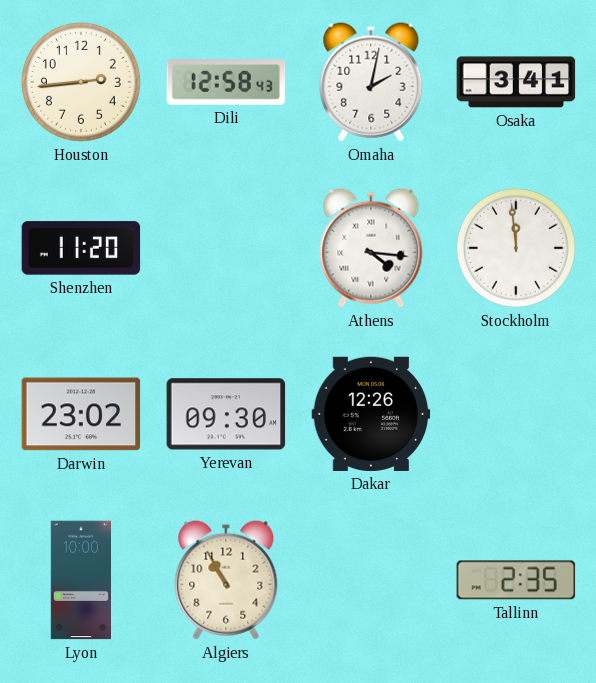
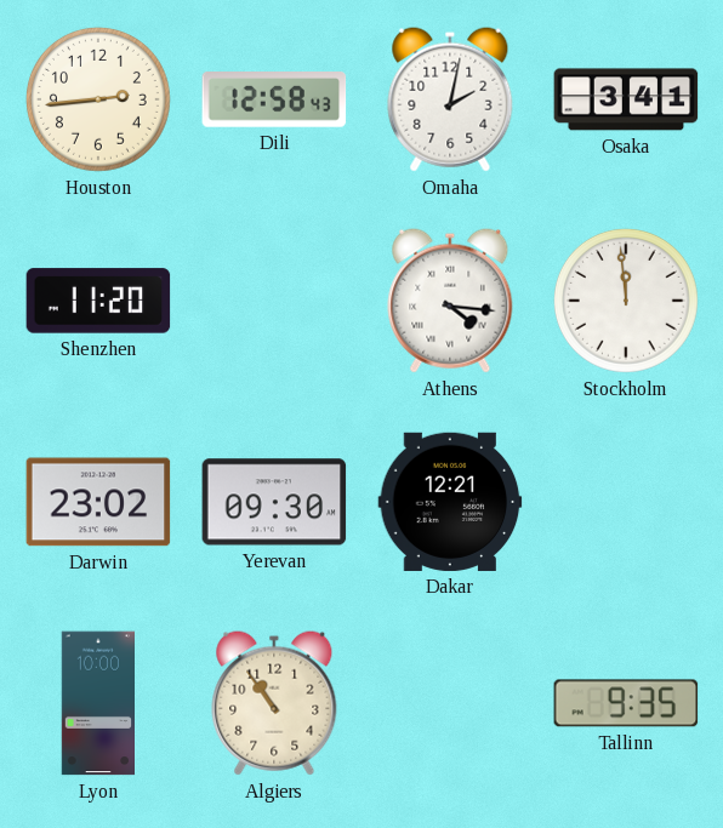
Dakar: 12:26 -> 12:21 (450, 502)
Algiers: 10:55 -> 10:54 (274, 703)
Tallinn: 2:35 -> 9:35 (626, 703)
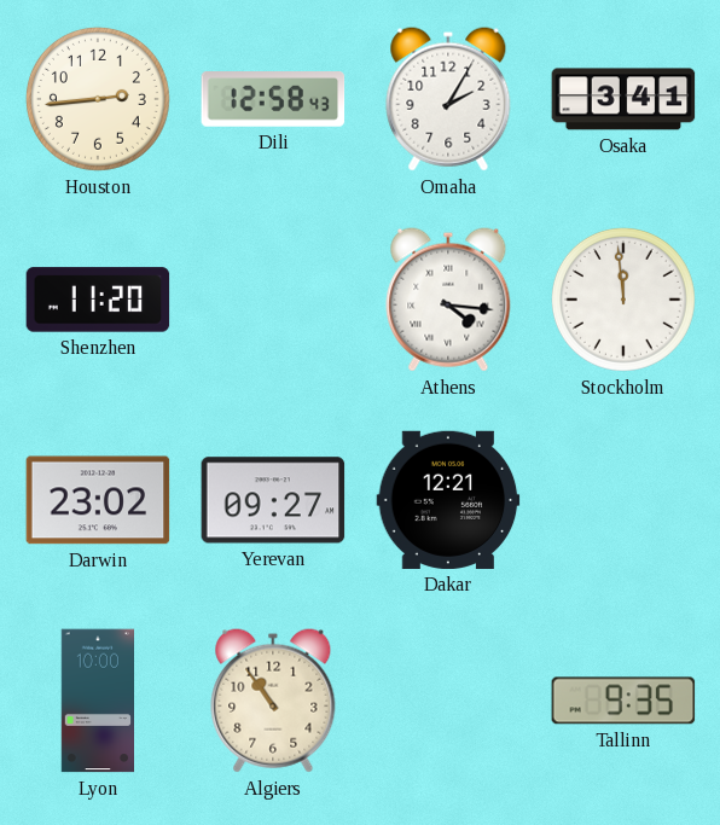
Omaha: 2:02 -> 2:05 (448, 99)
Yerevan: 09:30 -> 09:27 (273, 500)
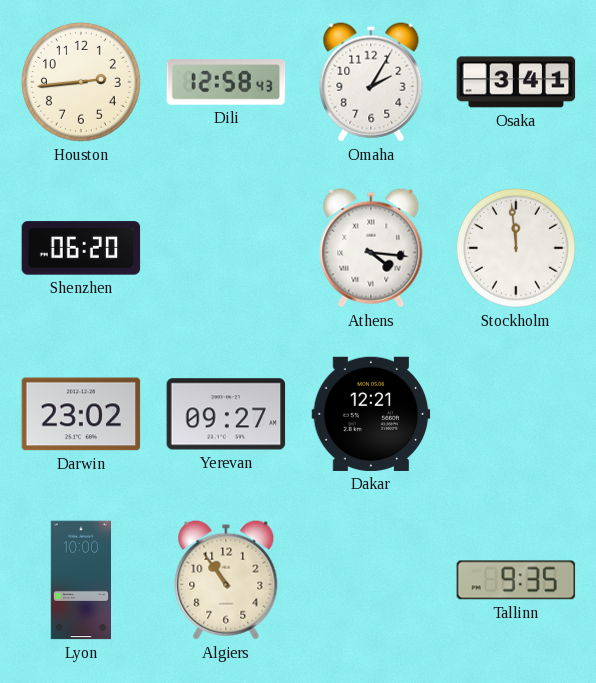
Shenzhen: 11:20 -> 06:20 (81, 248)
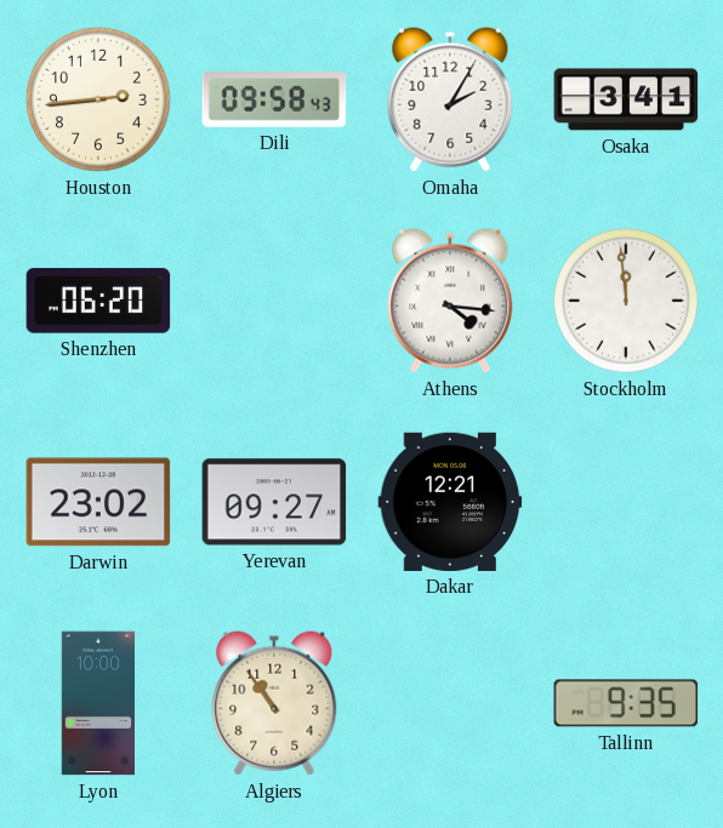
Dili: 12:58 -> 09:58 (274, 101)
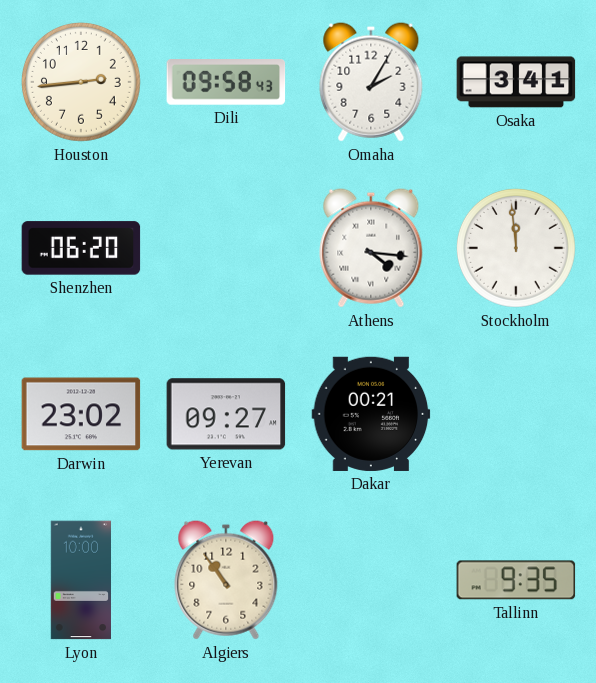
Dakar: 12:21 -> 00:21 (371, 414)
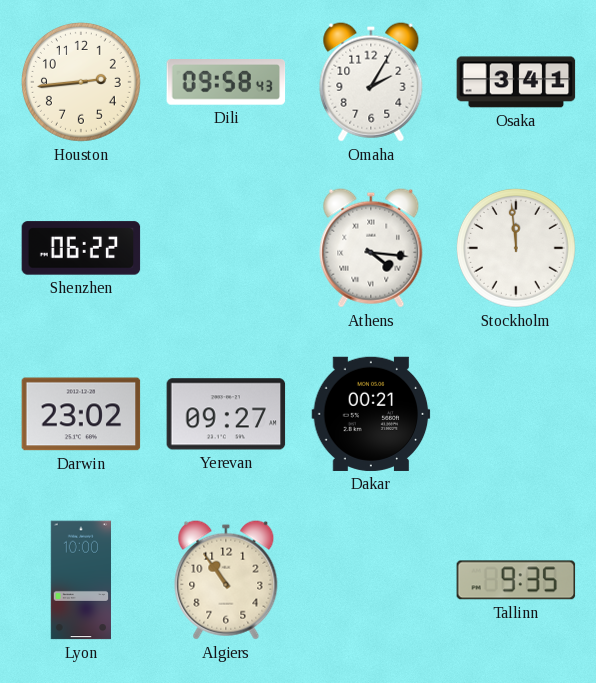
Shenzhen: 06:20 -> 06:22 (81, 248)
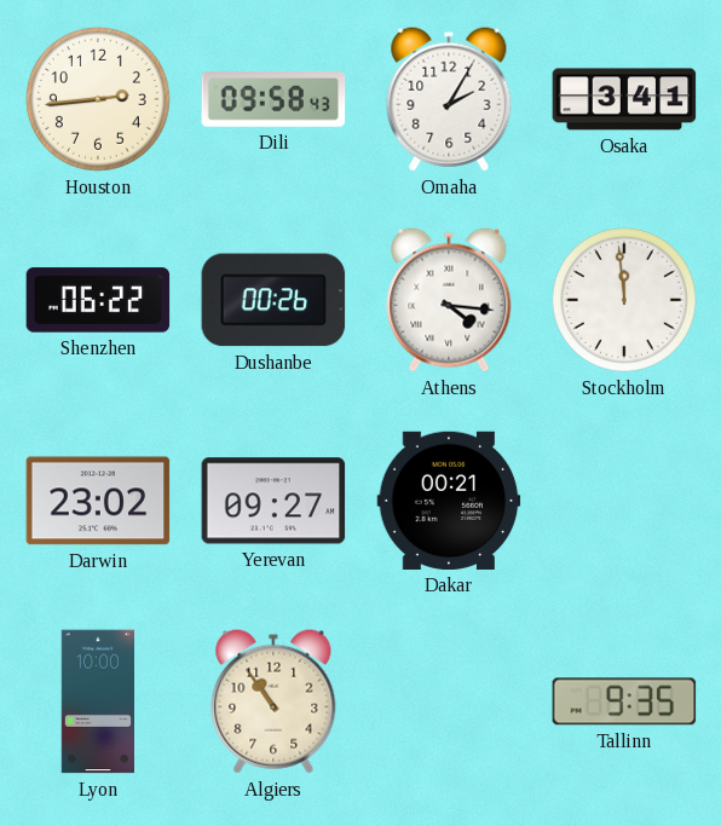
Dushanbe: none -> 00:26 (273, 300)
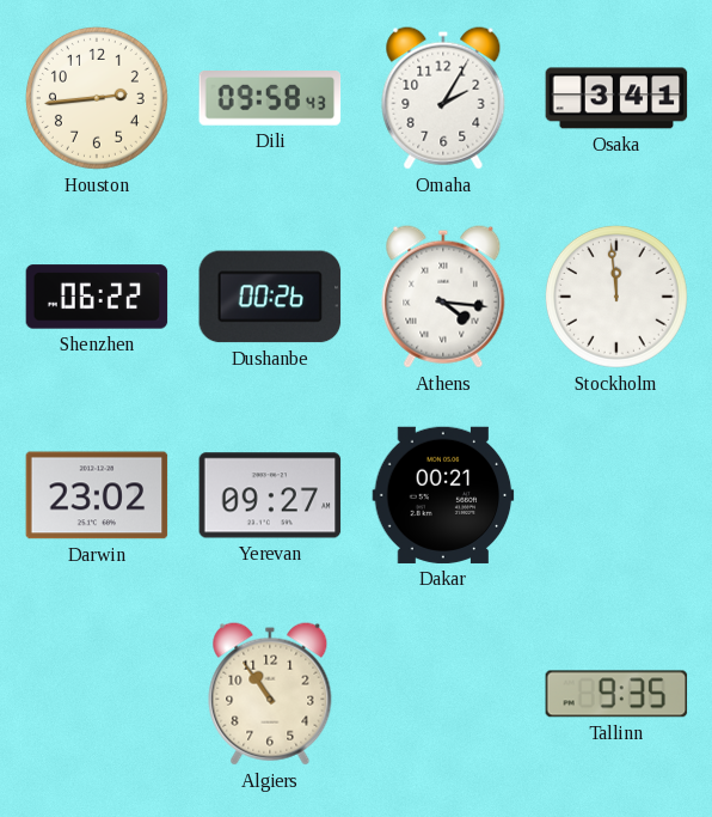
Lyon: 10:00 -> none (97, 701)
